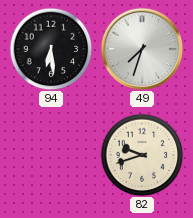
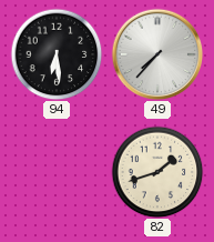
49: 7:33 -> 7:37 (157, 54)
82: 9:42 -> 1:42 (157, 172)
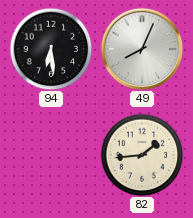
49: 7:37 -> 8:04 (142, 49)
82: 1:42 -> 1:44 (142, 155)
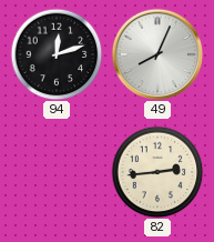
94: 6:29 -> 12:12 (57, 54)
82: 1:44 -> 2:44 (157, 172)
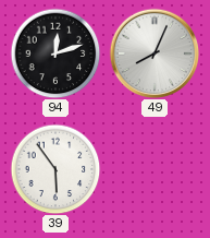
39: none -> 5:54 (55, 169)
82: 2:44 -> none (157, 172)
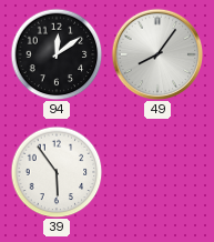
94: 12:12 -> 12:09 (57, 54)
49: 8:04 -> 8:06 (157, 54)
